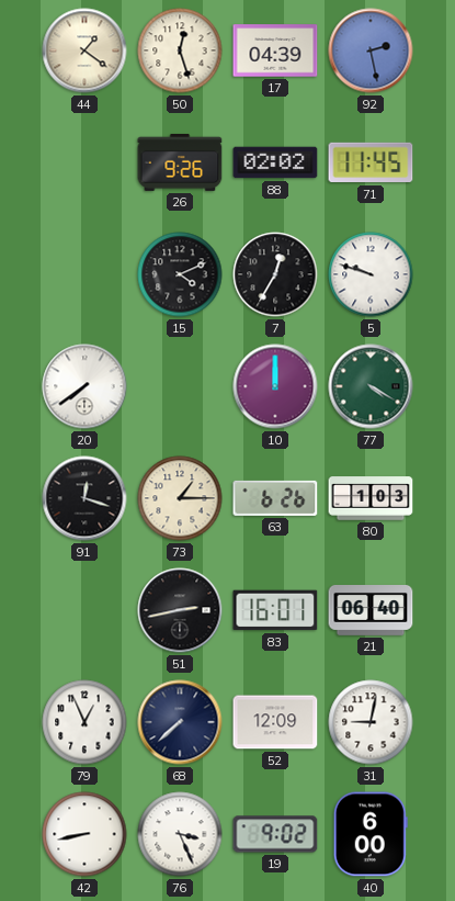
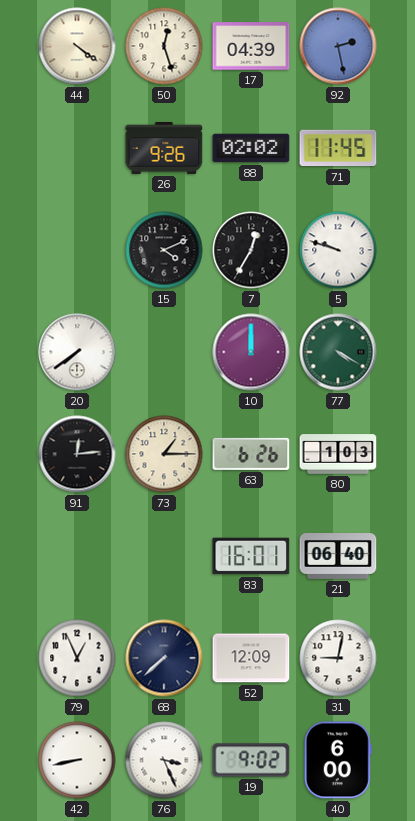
44: 1:21 -> 4:21 (77, 46)
91: 12:18 -> 12:14 (77, 454)
51: 2:43 -> none (180, 610)
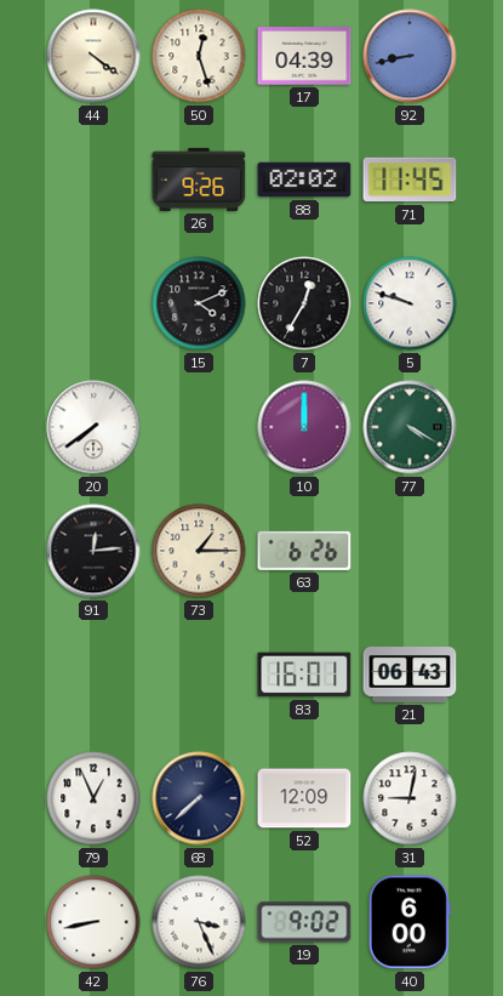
92: 2:28 -> 8:43 (410, 56)
80: 1:03 -> none (338, 454)
21: 06:40 -> 06:43 (410, 676)
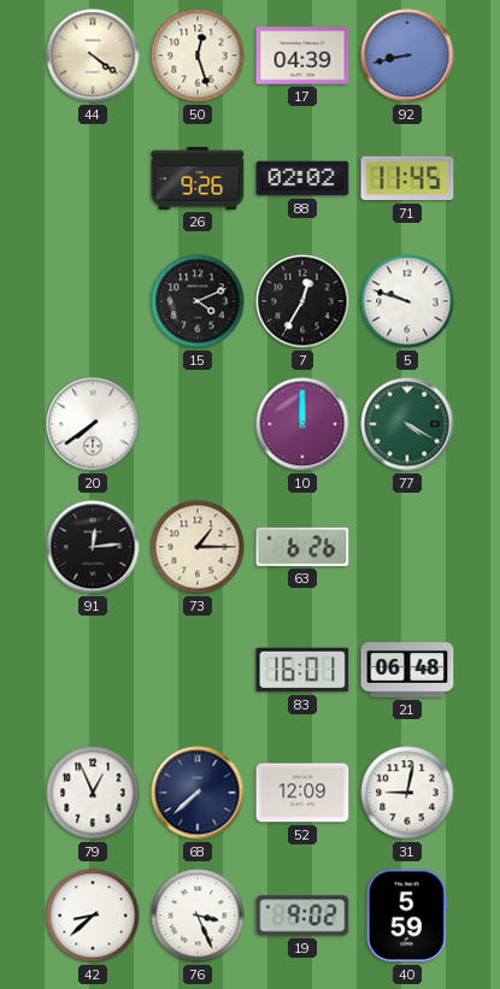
21: 06:43 -> 06:48 (407, 671)
42: 8:43 -> 8:38 (93, 916)
40: 6:00 -> 5:59 (407, 916)
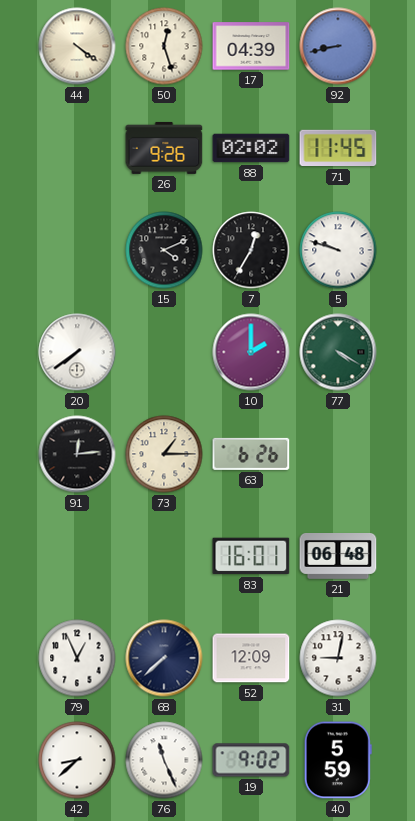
10: 12:00 -> 2:00 (251, 352)
76: 3:26 -> 11:26 (164, 760)
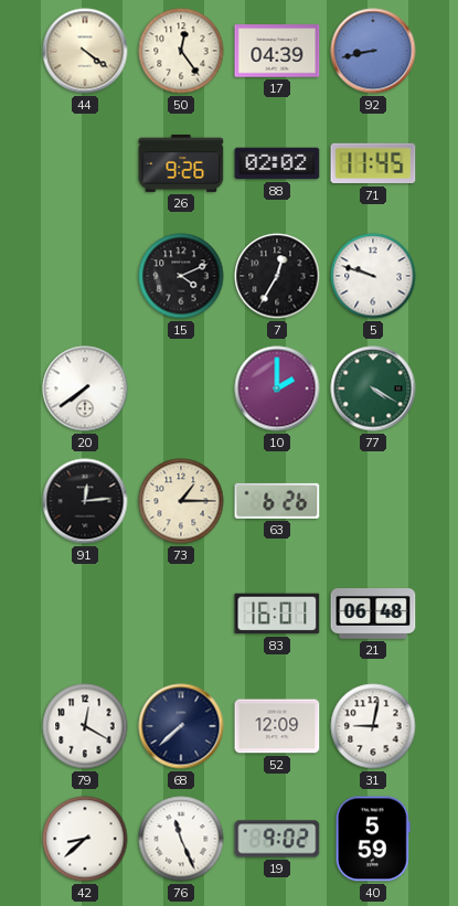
50: 12:27 -> 12:24 (181, 51)
79: 12:56 -> 12:20 (85, 726)
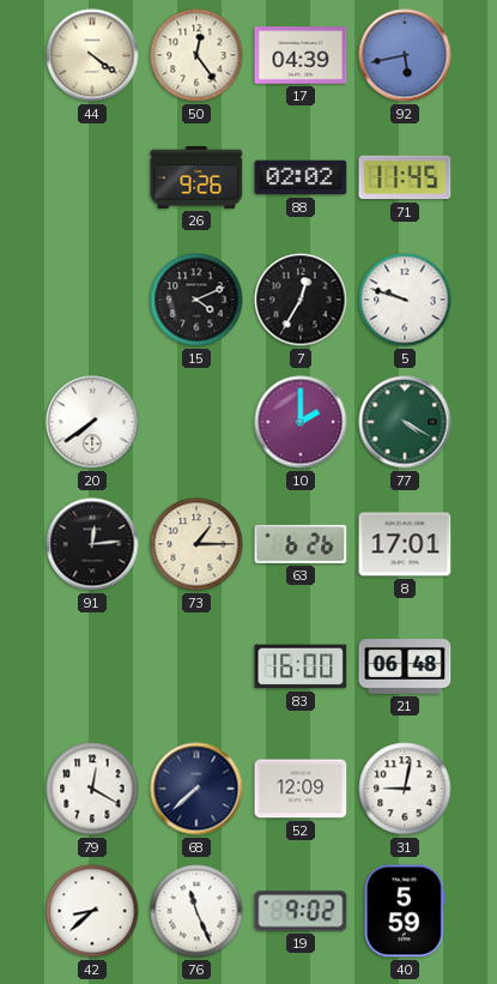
92: 8:43 -> 5:43 (405, 55)
8: none -> 17:01 (405, 544)
83: 16:01 -> 16:00 (301, 666)
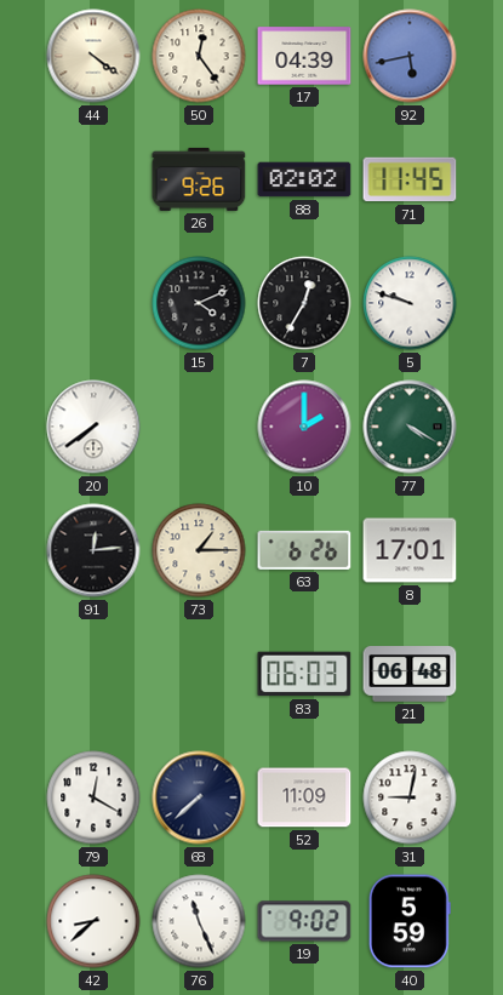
83: 16:00 -> 06:03 (304, 674)
52: 12:09 -> 11:09 (304, 797)
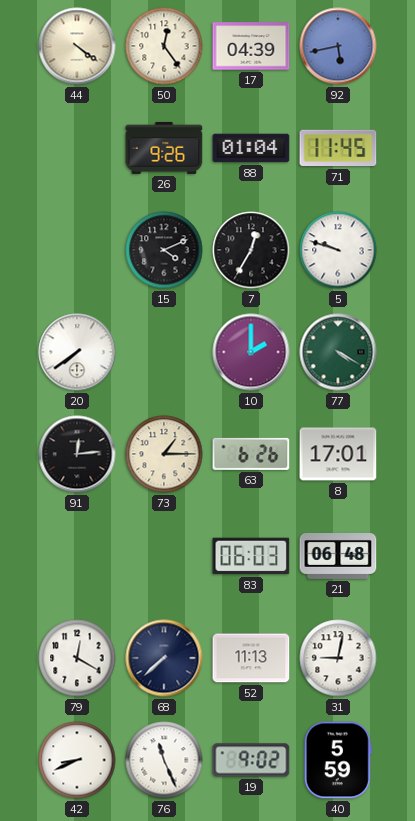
88: 02:02 -> 01:04 (251, 148)
52: 11:09 -> 11:13 (251, 658)
42: 8:38 -> 8:41 (77, 760)
